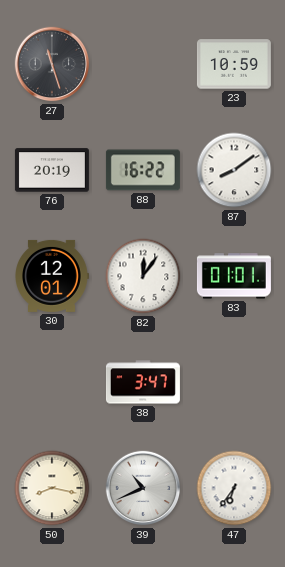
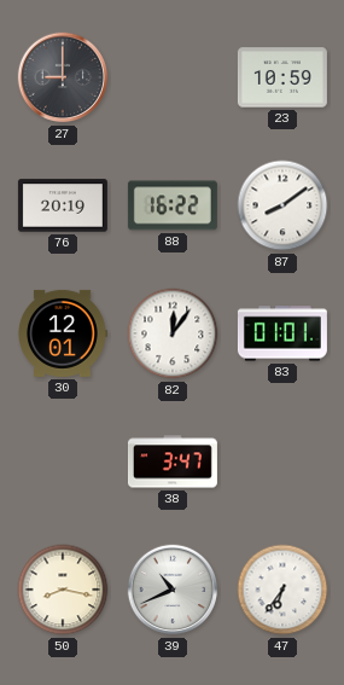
27: 11:27 -> 9:00 (63, 77)
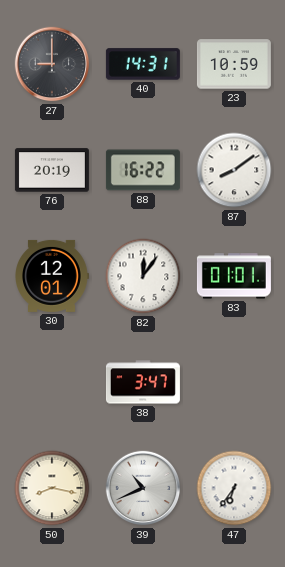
40: none -> 14:31 (143, 64)
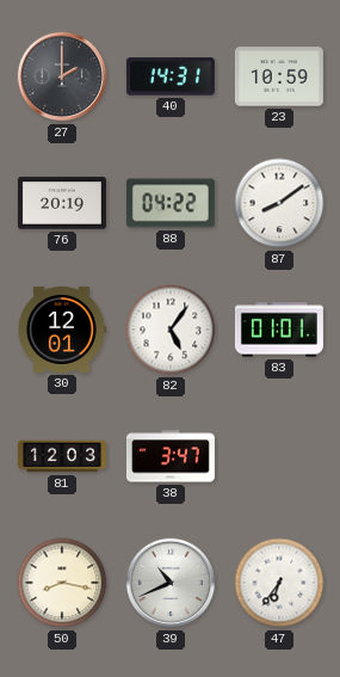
27: 9:00 -> 2:00 (62, 76)
88: 16:22 -> 04:22 (171, 203)
82: 12:06 -> 5:06 (171, 330)
81: none -> 12:03 (62, 456)
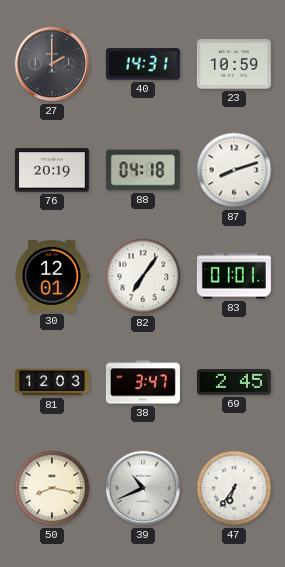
88: 04:22 -> 04:18 (143, 170)
87: 8:09 -> 8:12 (234, 170)
82: 5:06 -> 7:06 (143, 276)
69: none -> 2:45 (234, 382)
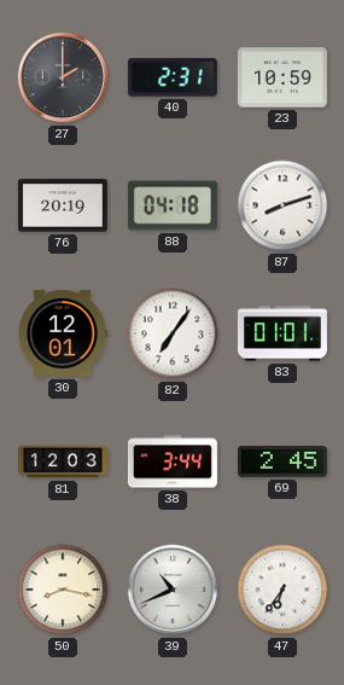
40: 14:31 -> 2:31 (173, 77)
38: 3:47 -> 3:44 (173, 461)
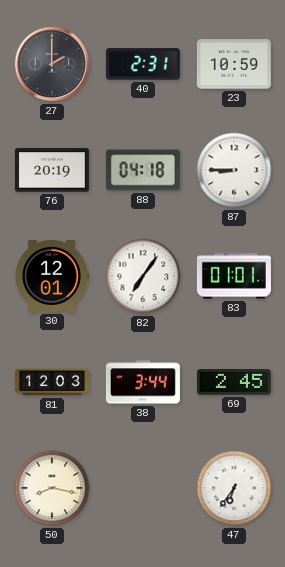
87: 8:12 -> 8:45 (234, 170)
39: 10:41 -> none (173, 590)
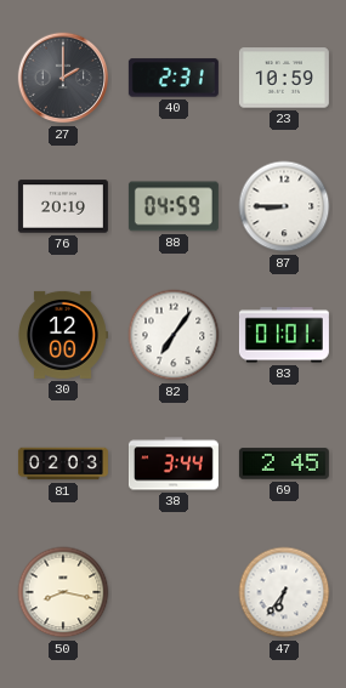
88: 04:18 -> 04:59 (174, 206)
30: 12:01 -> 12:00 (63, 335)
81: 12:03 -> 02:03 (63, 464)
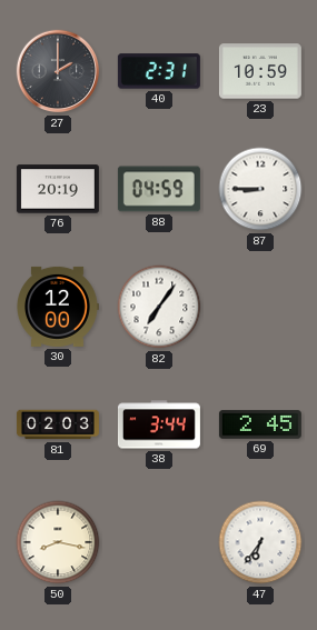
83: 01:01 -> none (284, 335)
